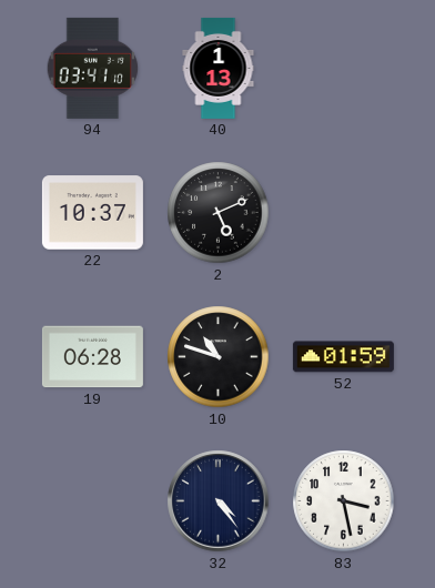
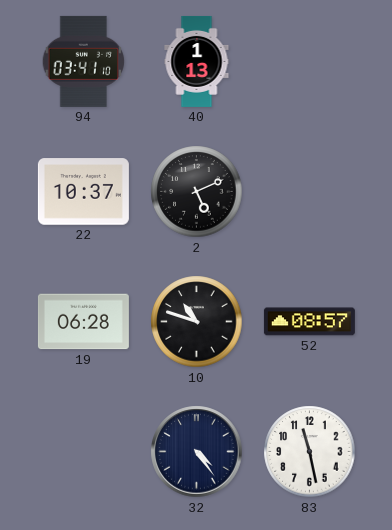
52: 01:59 -> 08:57 (309, 322)
83: 3:28 -> 11:28 (310, 452)
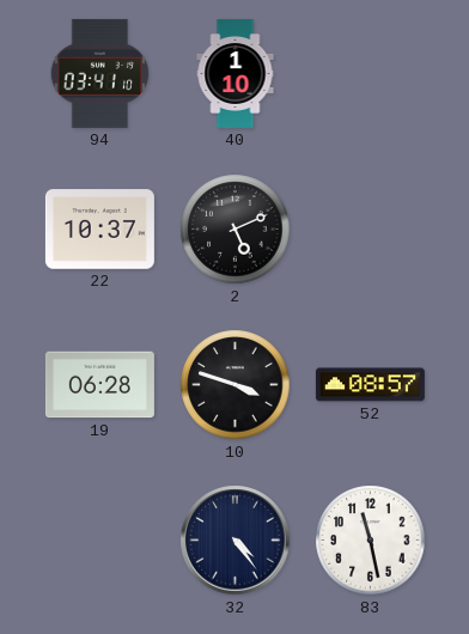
40: 1:13 -> 1:10 (236, 73)
10: 10:48 -> 3:48 (236, 385)
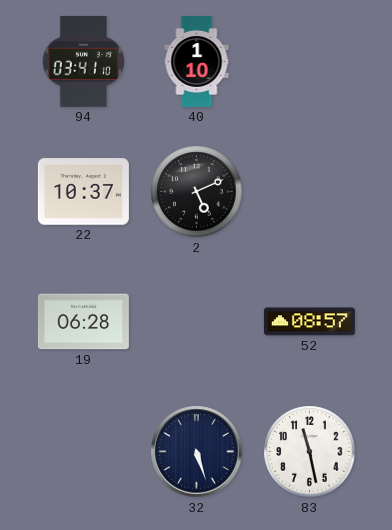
10: 3:48 -> none (236, 385)
32: 4:24 -> 5:27 (197, 452)
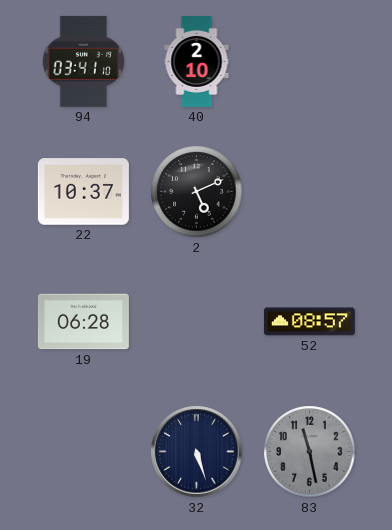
40: 1:10 -> 2:10 (197, 61)
83 dial: white -> grey (310, 452)
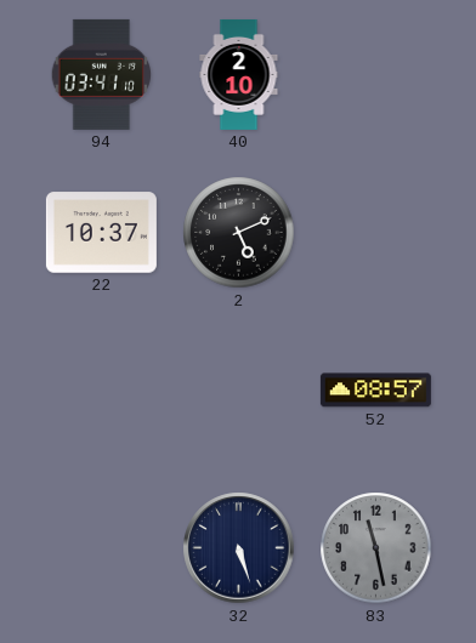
19: 06:28 -> none (83, 322)
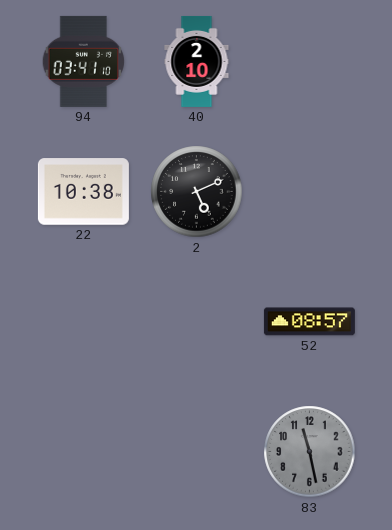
22: 10:37 -> 10:38 (83, 192)
32: 5:27 -> none (239, 548)
